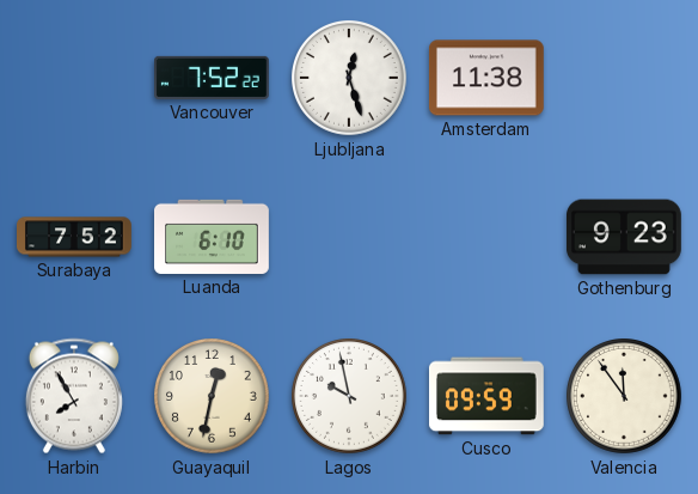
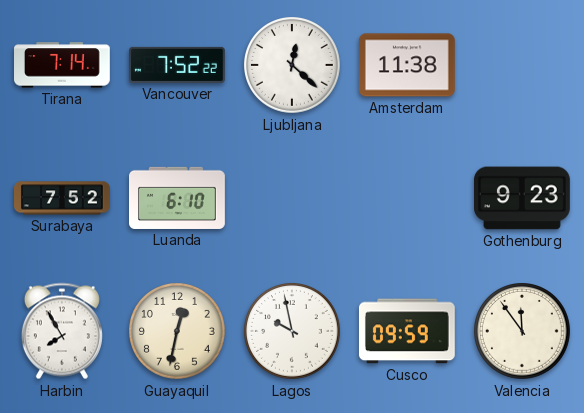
Tirana: none -> 7:14 (63, 65)
Ljubljana: 12:27 -> 12:22 (293, 66)
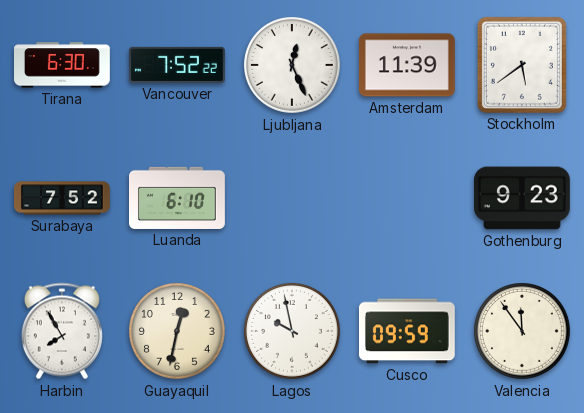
Tirana: 7:14 -> 6:30 (63, 65)
Ljubljana: 12:22 -> 12:26 (293, 66)
Amsterdam: 11:38 -> 11:39 (407, 65)
Stockholm: none -> 5:39 (522, 65)
